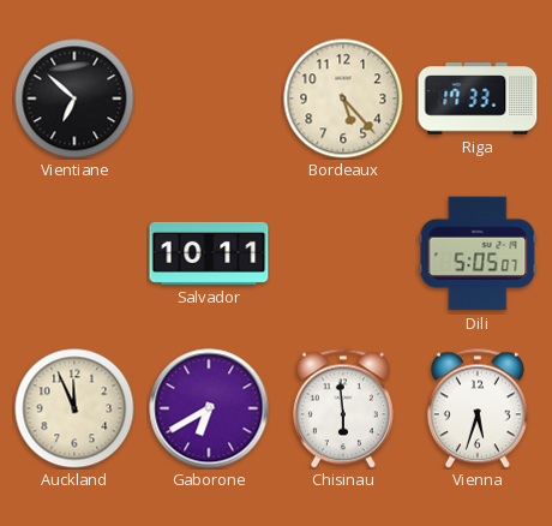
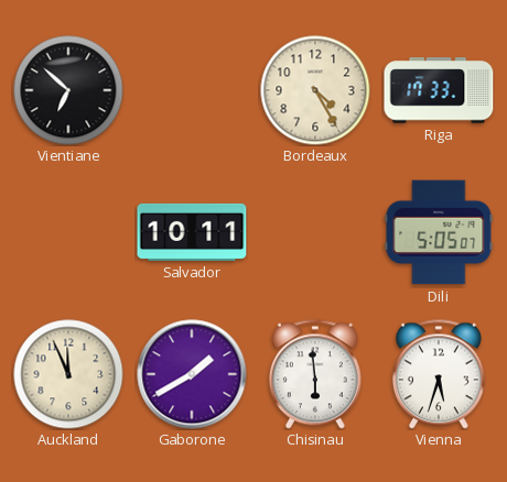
Bordeaux: 5:23 -> 4:25 (315, 90)
Gaborone: 6:40 -> 1:40 (192, 374)
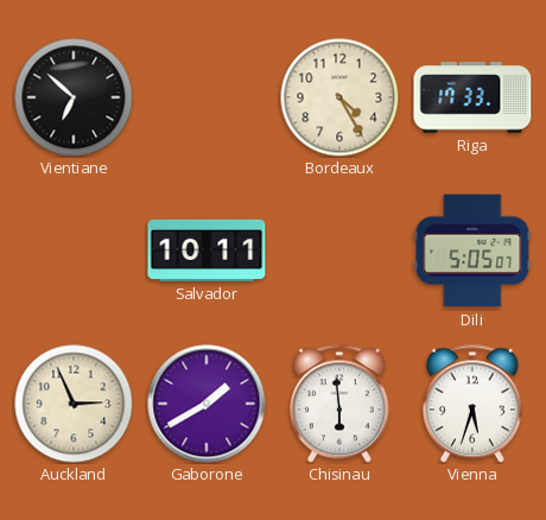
Auckland: 11:56 -> 2:56 (74, 404)
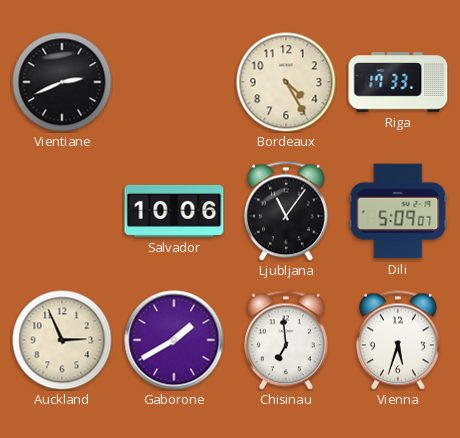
Vientiane: 6:52 -> 2:41 (62, 82)
Salvador: 10:11 -> 10:06 (174, 211)
Ljubljana: none -> 11:06 (286, 211)
Dili: 5:05 -> 5:09 (398, 211)
Chisinau: 5:59 -> 6:59 (286, 340)
